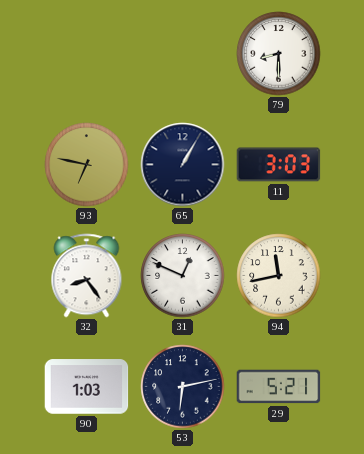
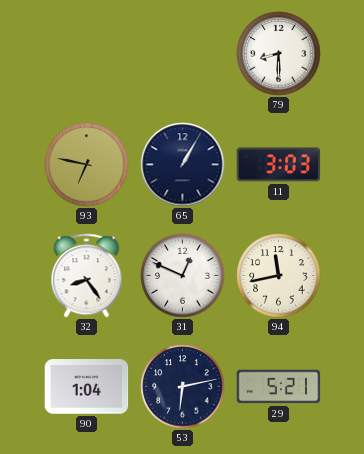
90: 1:03 -> 1:04 (87, 387)
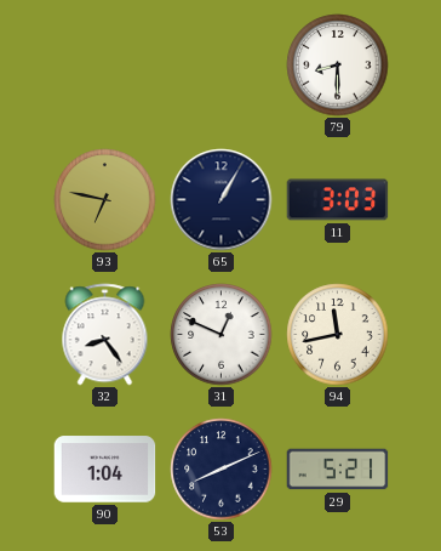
53: 6:13 -> 8:11 (222, 470)
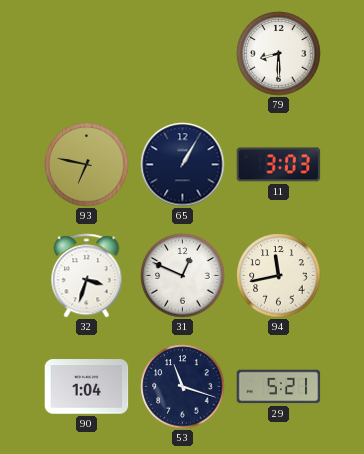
32: 8:24 -> 3:33 (87, 276)
53: 8:11 -> 11:18 (183, 387)
